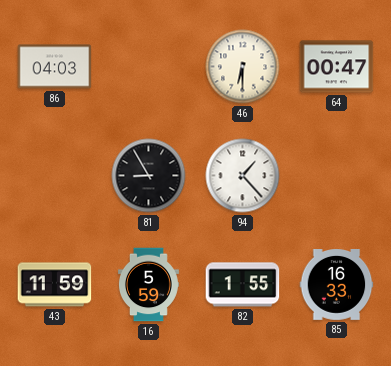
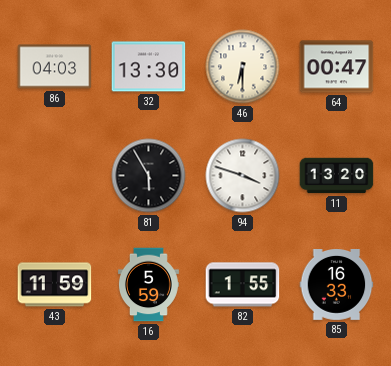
32: none -> 13:30 (149, 67)
81: 8:55 -> 5:55 (149, 176)
94: 1:23 -> 3:48 (243, 176)
11: none -> 13:20 (337, 176)
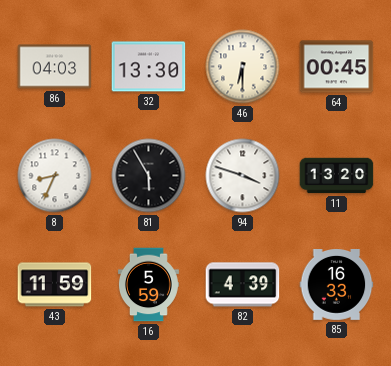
64: 00:47 -> 00:45 (337, 67)
8: none -> 8:34 (55, 176)
82: 1:55 -> 4:39 (243, 285)
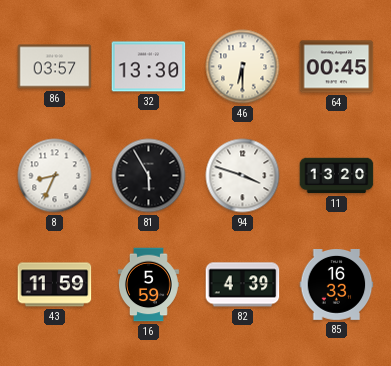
86: 04:03 -> 03:57 (55, 67)
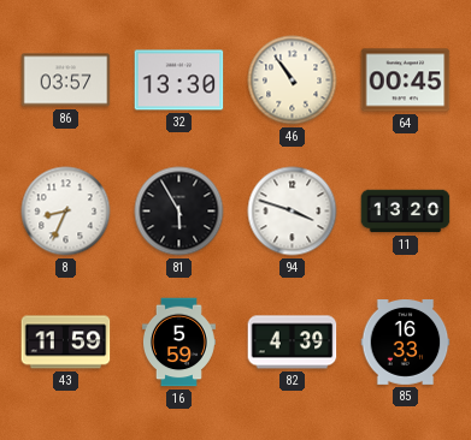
46: 6:30 -> 10:54 (293, 81)
